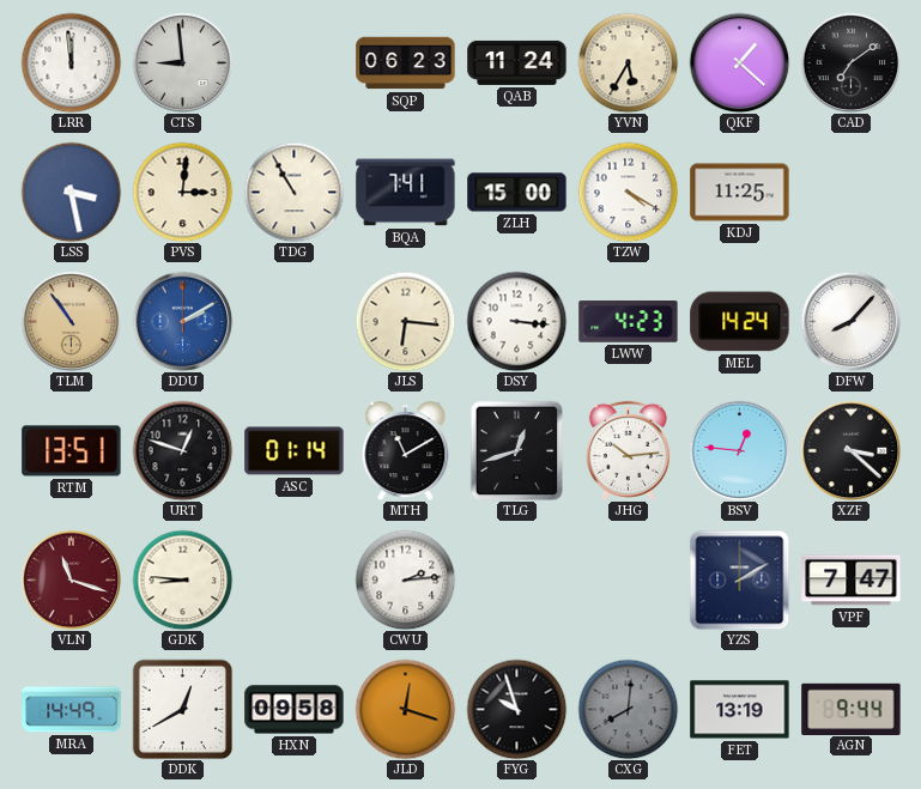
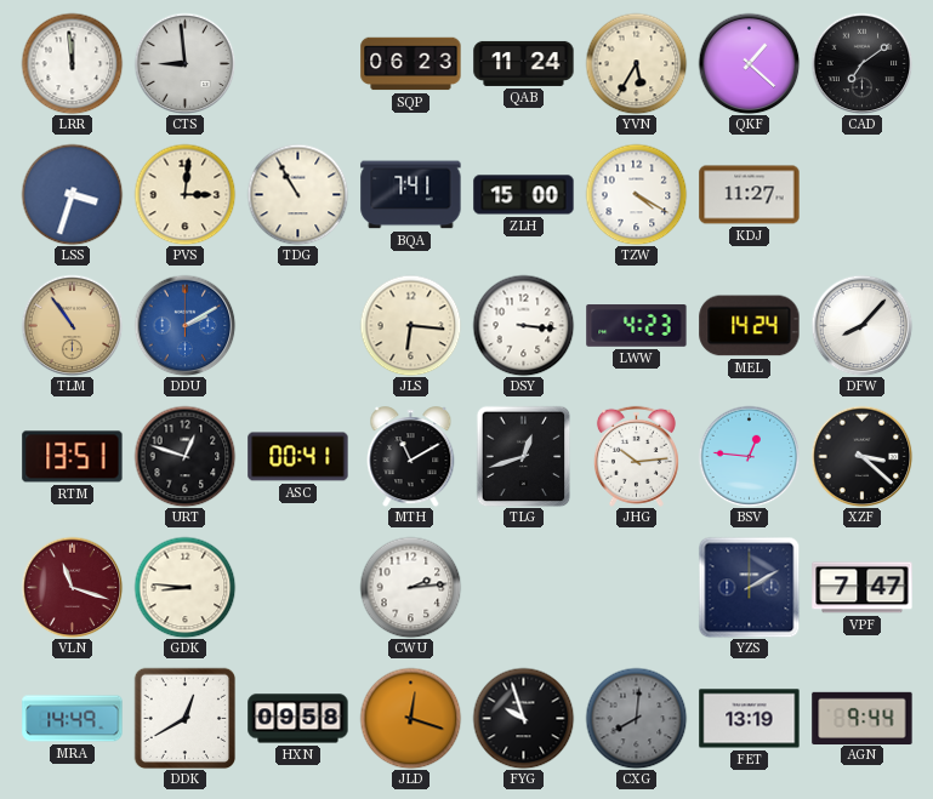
LSS: 3:28 -> 3:33 (72, 194)
KDJ: 11:25 -> 11:27 (750, 195)
ASC: 01:14 -> 00:41 (298, 457)
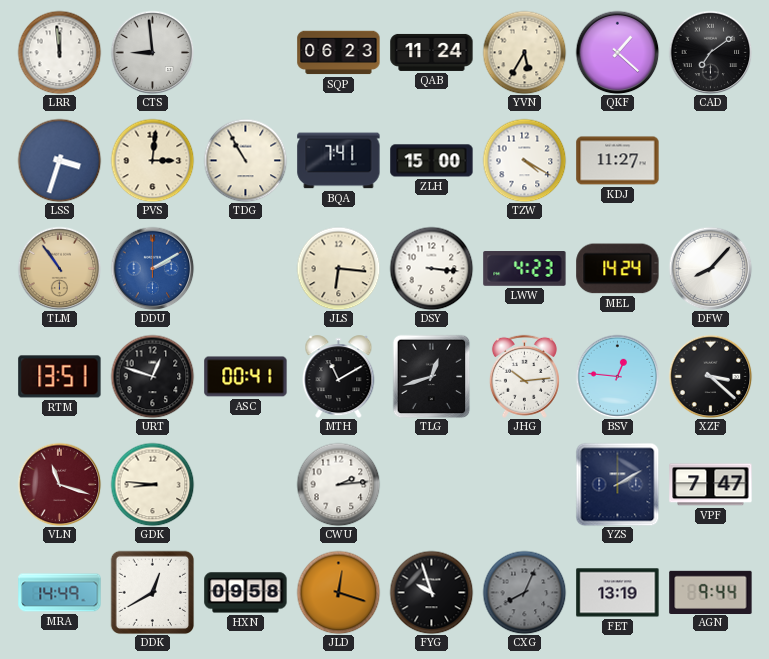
CXG: 8:01 -> 8:04 (524, 592)
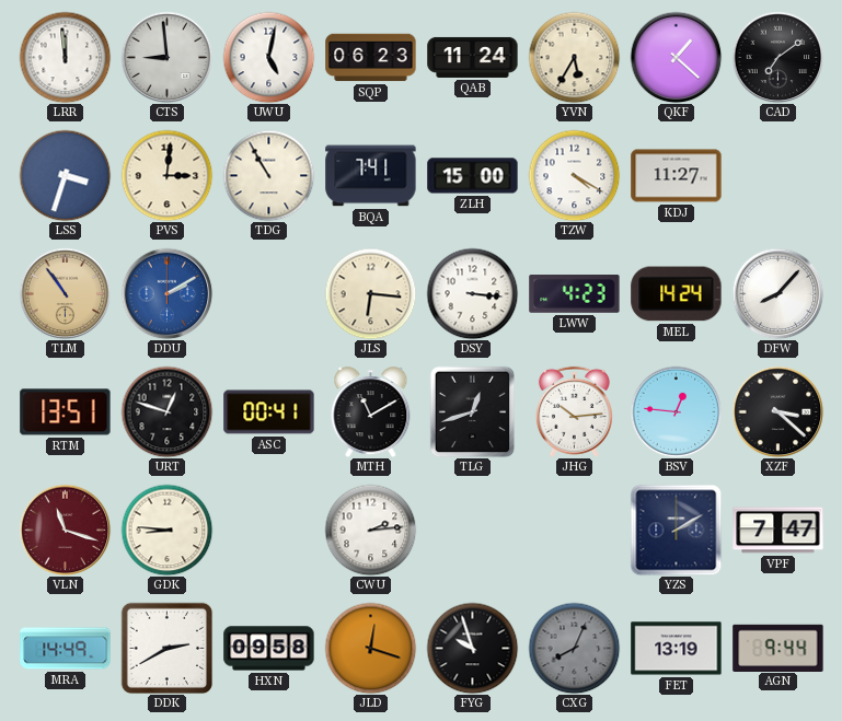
UWU: none -> 5:02 (268, 57)
DDK: 12:40 -> 2:40 (166, 648)
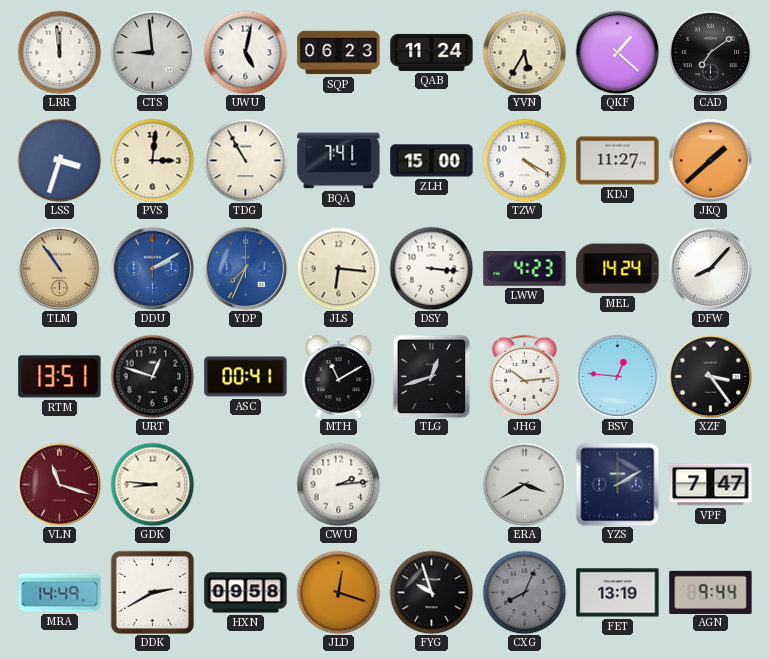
JKQ: none -> 1:38 (710, 160)
YDP: none -> 7:34 (245, 268)
XZF: 3:22 -> 3:24 (710, 376)
ERA: none -> 3:40 (524, 484)
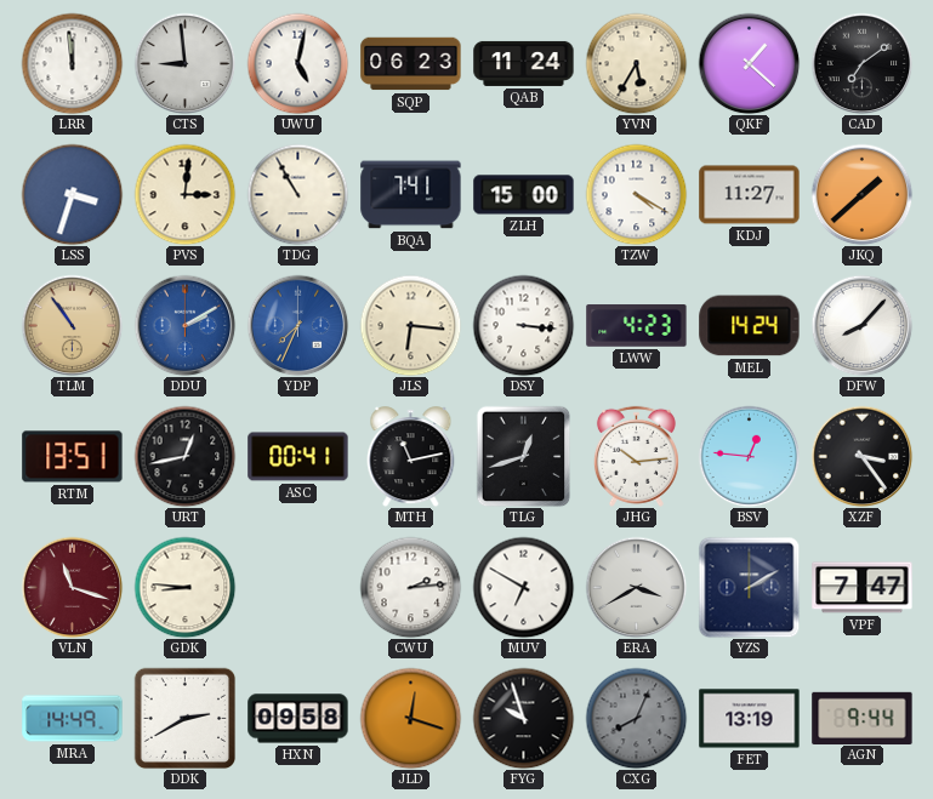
URT: 12:48 -> 12:43 (184, 456)
MTH: 11:10 -> 11:13 (411, 457)
MUV: none -> 6:50 (523, 587)
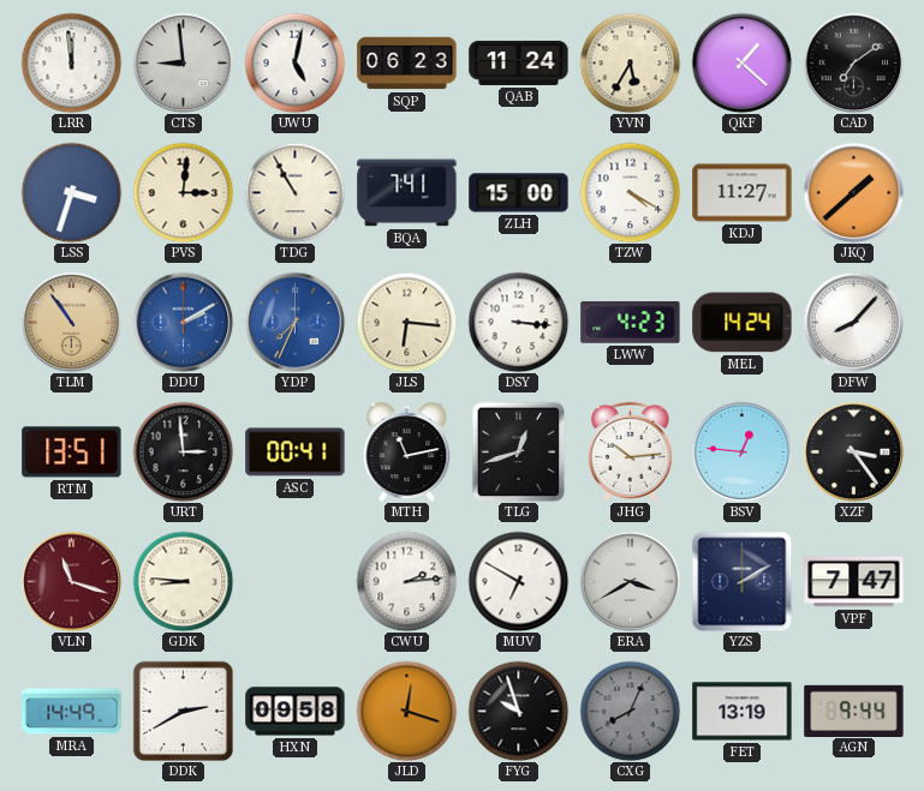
URT: 12:43 -> 2:59 (183, 451)
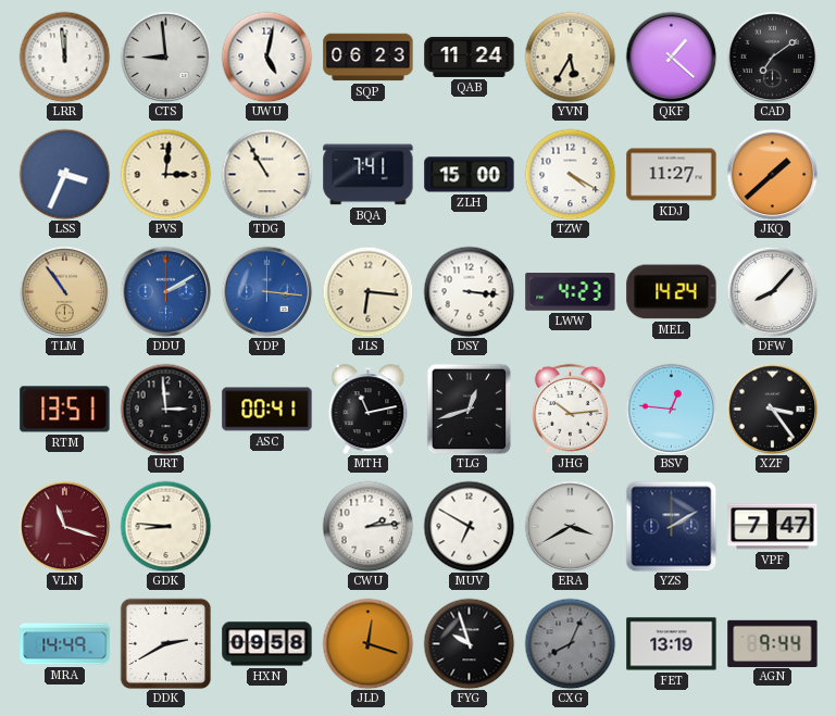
LSS: 3:33 -> 3:34 (64, 174)
YDP: 7:34 -> 3:16 (266, 291)
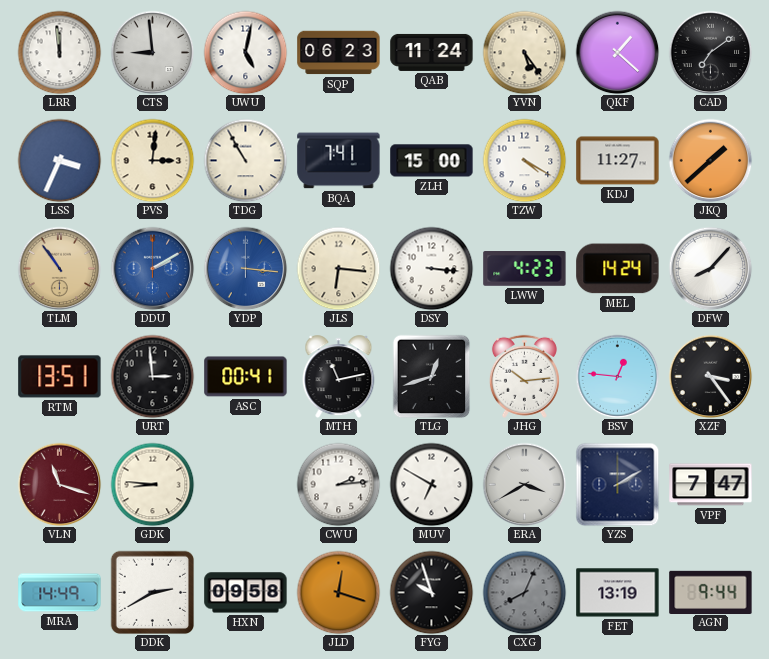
YVN: 5:35 -> 5:24 (524, 52)
